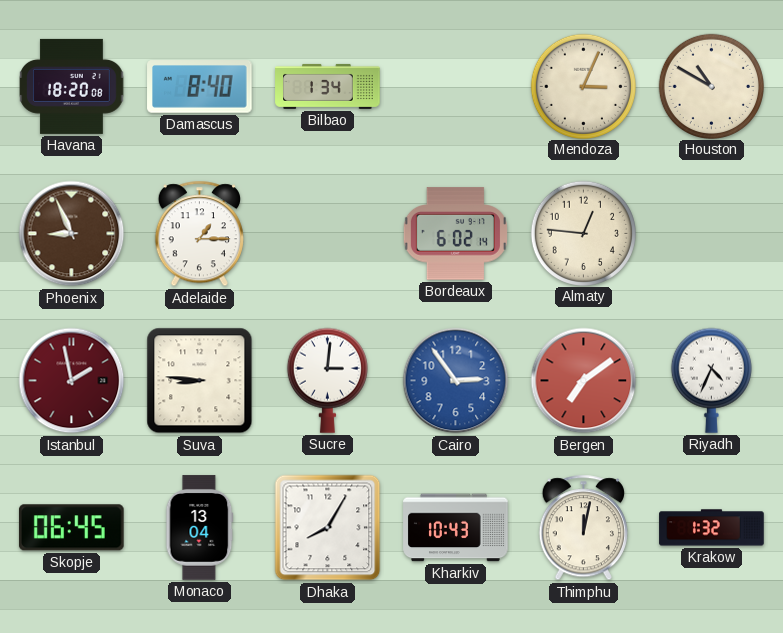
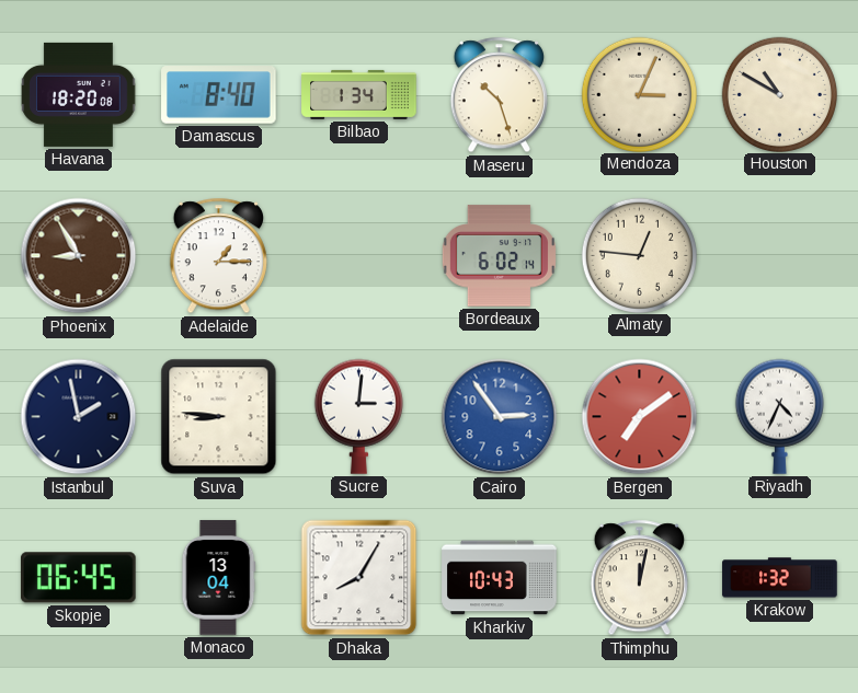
Maseru: none -> 10:27 (499, 95)
Phoenix: 8:56 -> 8:55 (79, 256)
Istanbul dial: burgundy -> navy (79, 417)
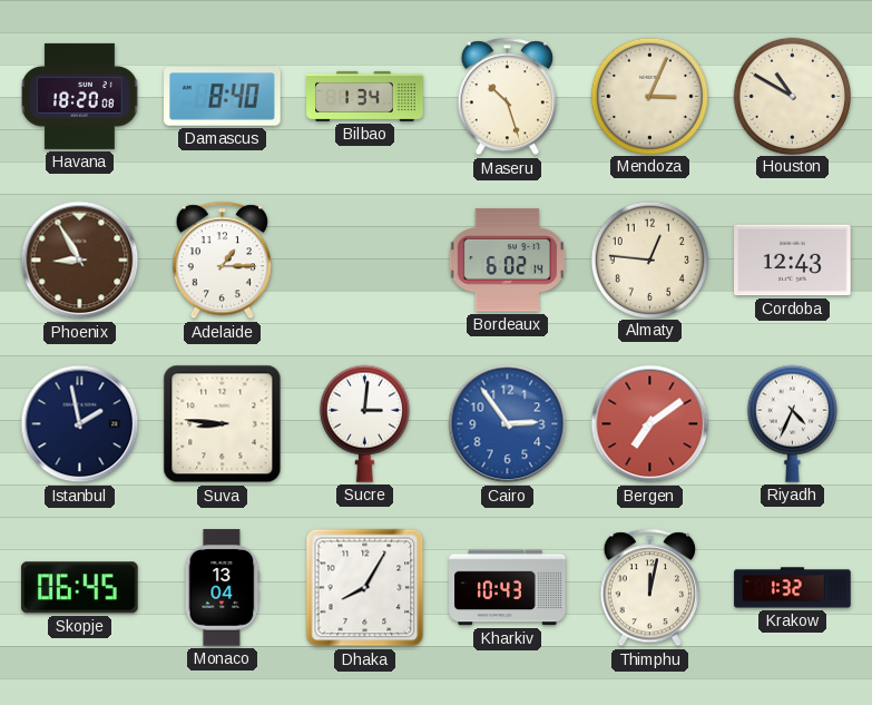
Cordoba: none -> 12:43 (793, 261)
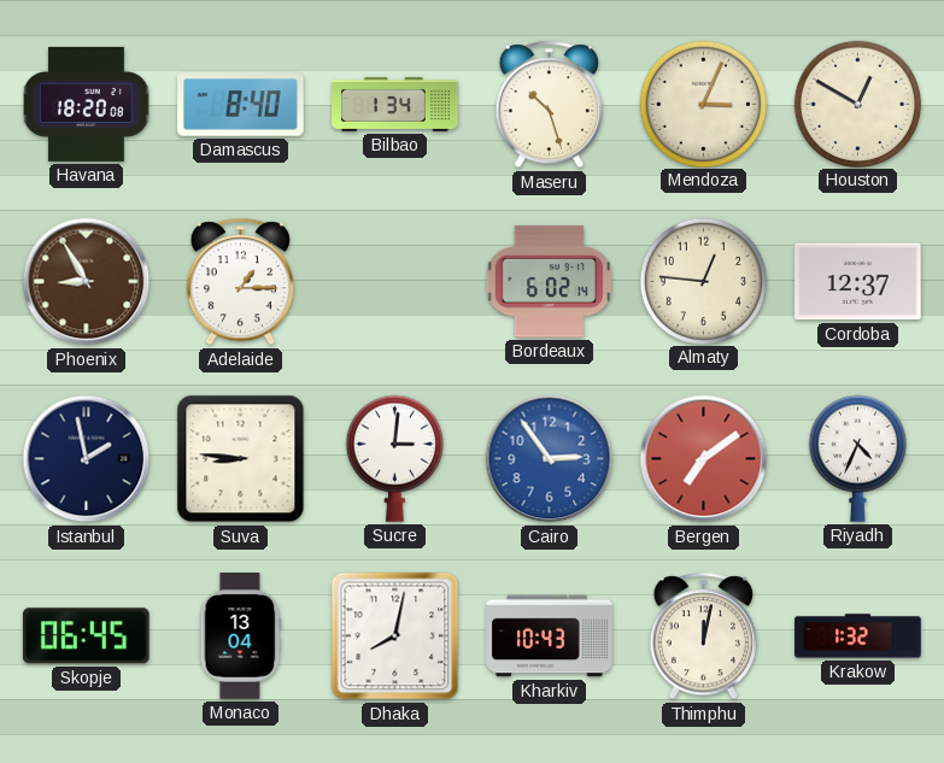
Houston: 10:50 -> 12:50 (857, 104)
Cordoba: 12:43 -> 12:37 (858, 282)
Dhaka: 8:05 -> 8:02 (395, 636)
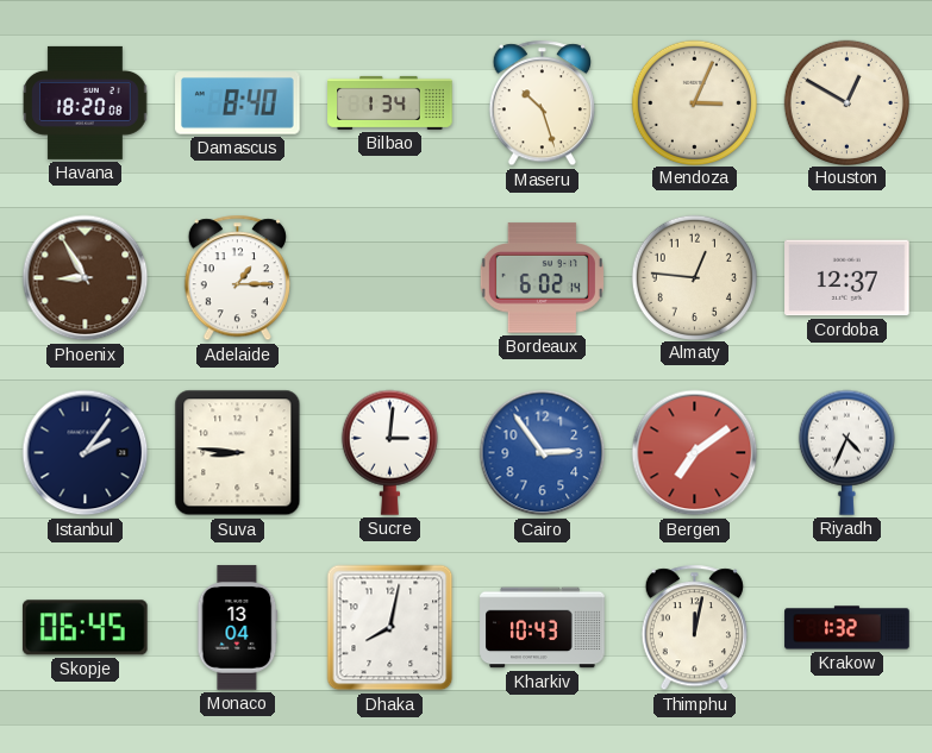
Istanbul: 1:58 -> 2:06 (86, 453)
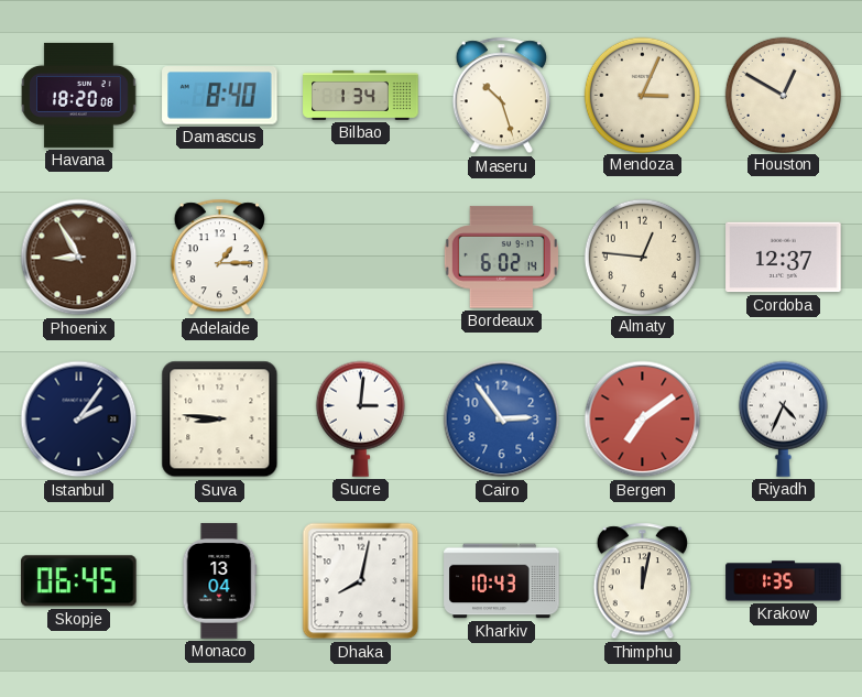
Krakow: 1:32 -> 1:35 (784, 581)
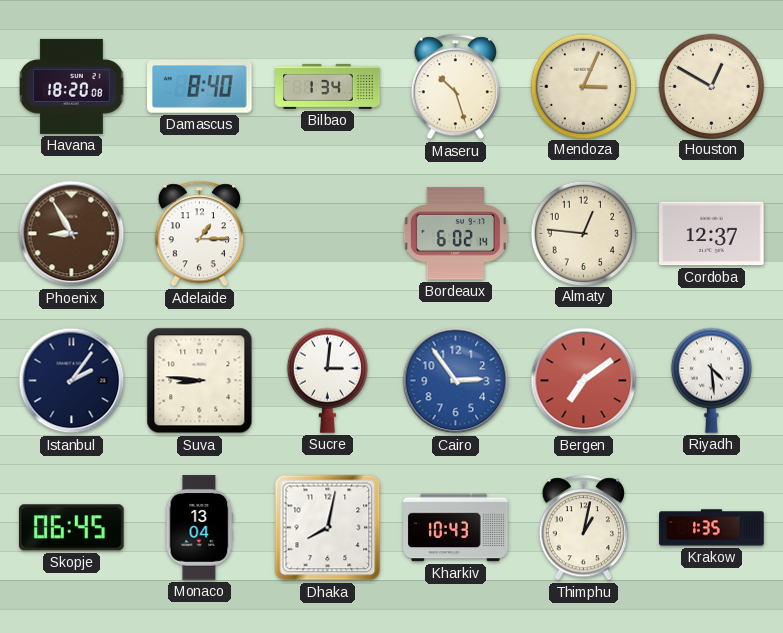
Riyadh: 4:34 -> 4:29 (711, 380)
Thimphu: 12:02 -> 1:02 (583, 528)
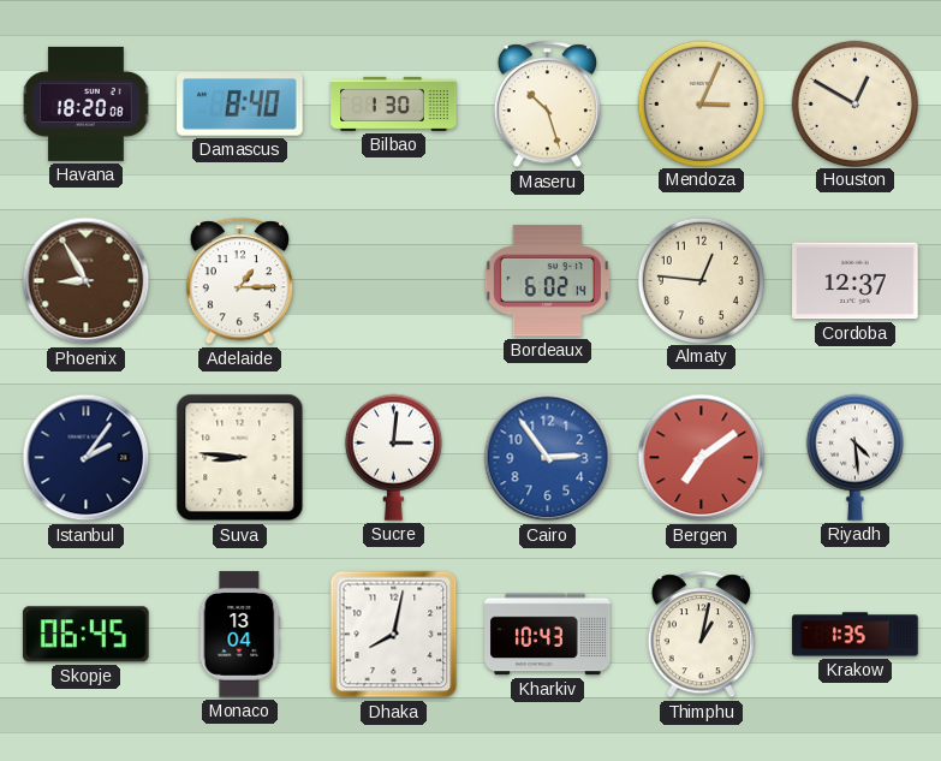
Bilbao: 1:34 -> 1:30 (394, 103)
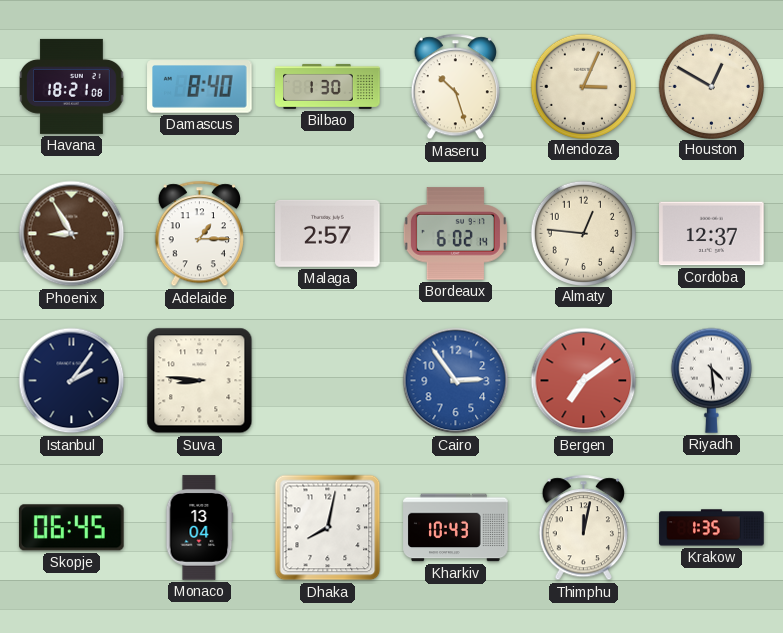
Havana: 18:20 -> 18:21 (72, 86)
Malaga: none -> 2:57 (328, 233)
Sucre: 3:01 -> none (393, 457)
Thimphu: 1:02 -> 12:02 (583, 528)
